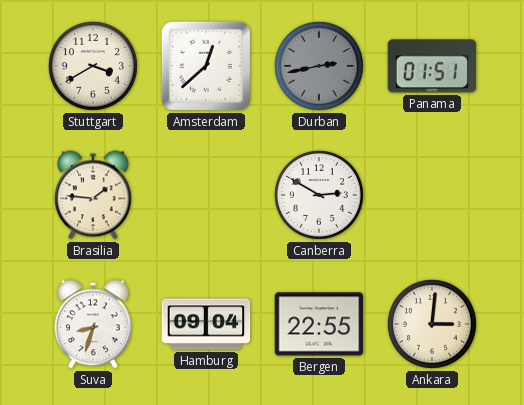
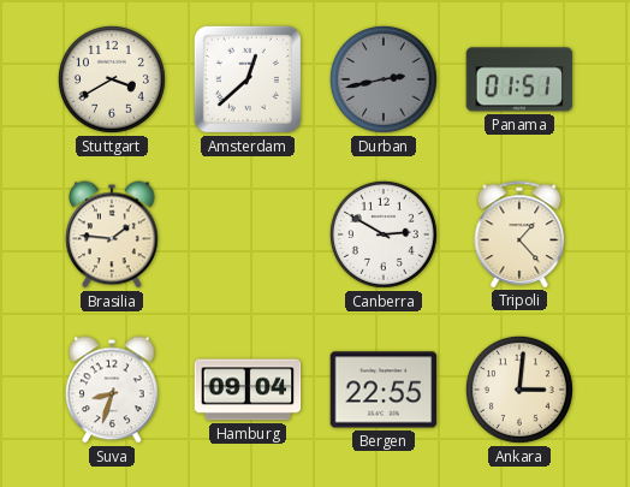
Tripoli: none -> 1:23 (519, 234)
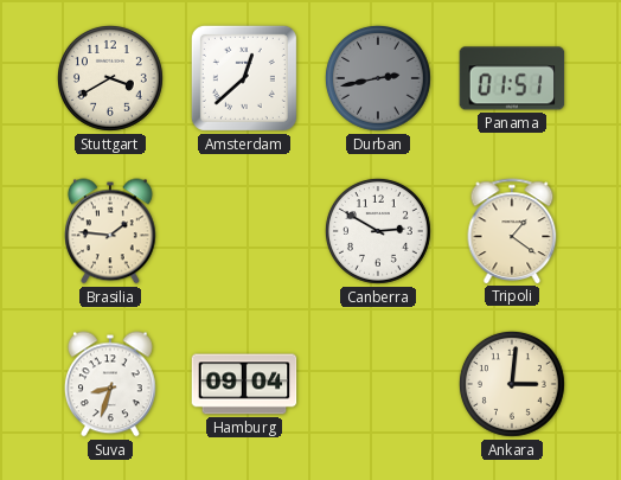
Tripoli: 1:23 -> 1:21 (512, 231)
Bergen: 22:55 -> none (384, 390)
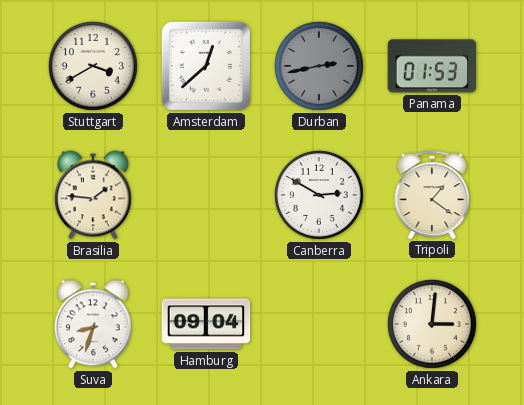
Panama: 01:51 -> 01:53 (432, 66)
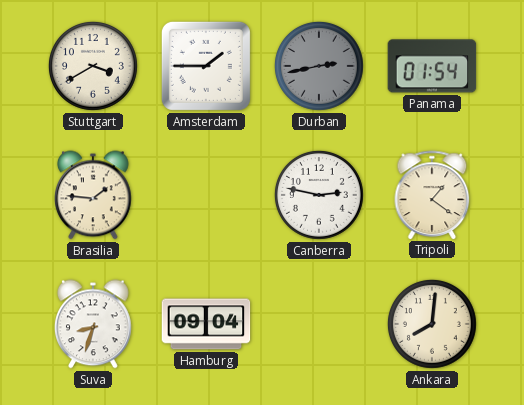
Amsterdam: 12:38 -> 1:45 (206, 66)
Panama: 01:53 -> 01:54 (432, 66)
Canberra: 2:50 -> 2:47 (319, 195)
Ankara: 3:01 -> 8:01 (432, 324)
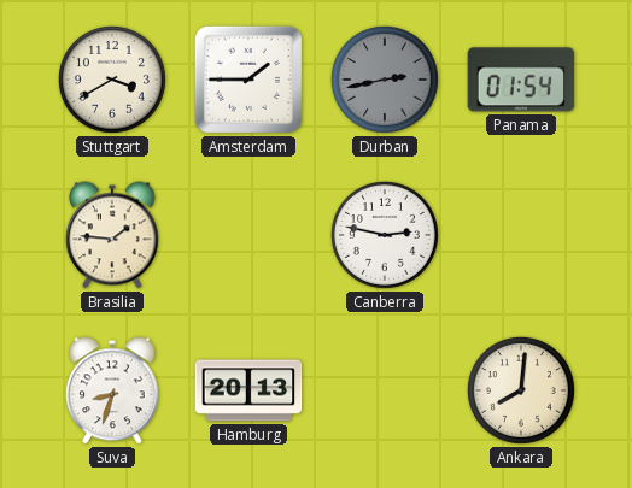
Tripoli: 1:21 -> none (432, 195)
Hamburg: 09:04 -> 20:13 (248, 390)
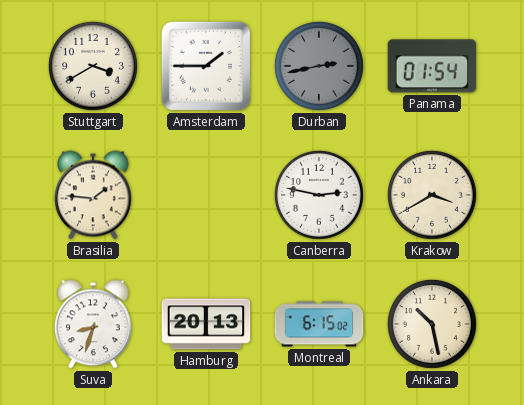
Krakow: none -> 3:40 (432, 195)
Montreal: none -> 6:15 (319, 324)
Ankara: 8:01 -> 10:28 (432, 324)
